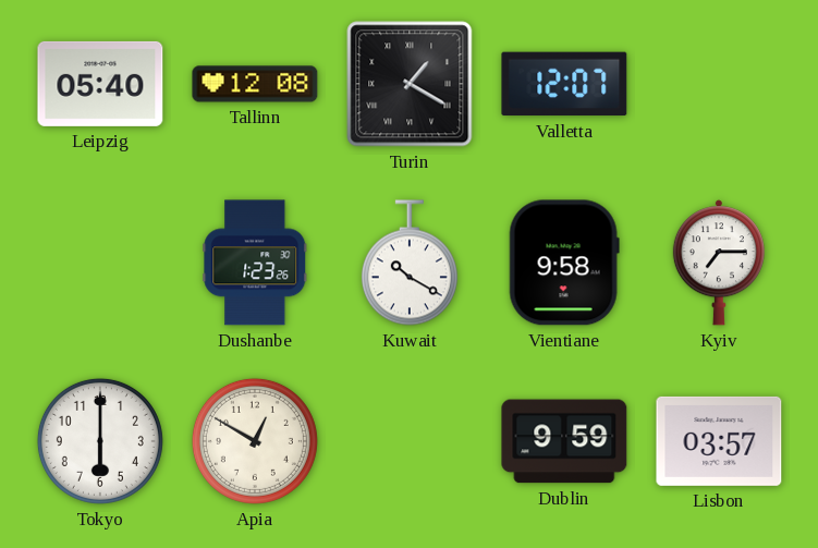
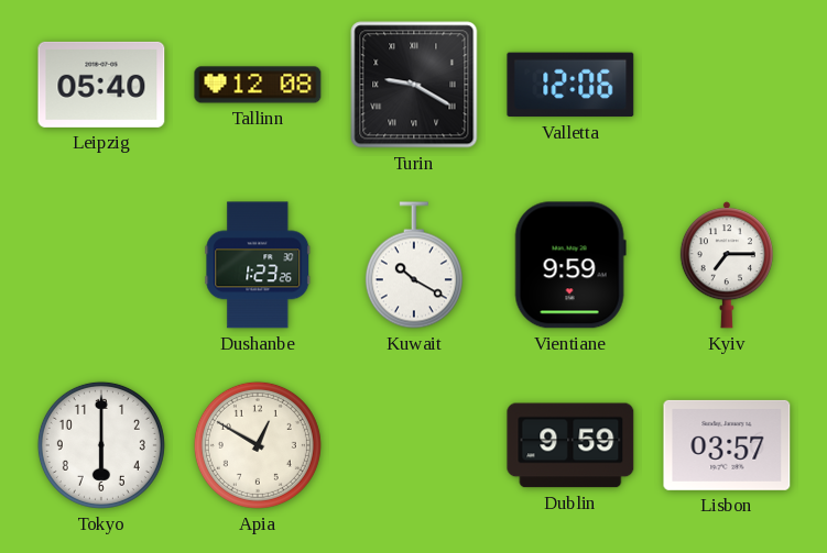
Turin: 1:20 -> 9:20 (414, 85)
Valletta: 12:07 -> 12:06 (570, 85)
Vientiane: 9:58 -> 9:59 (570, 265)
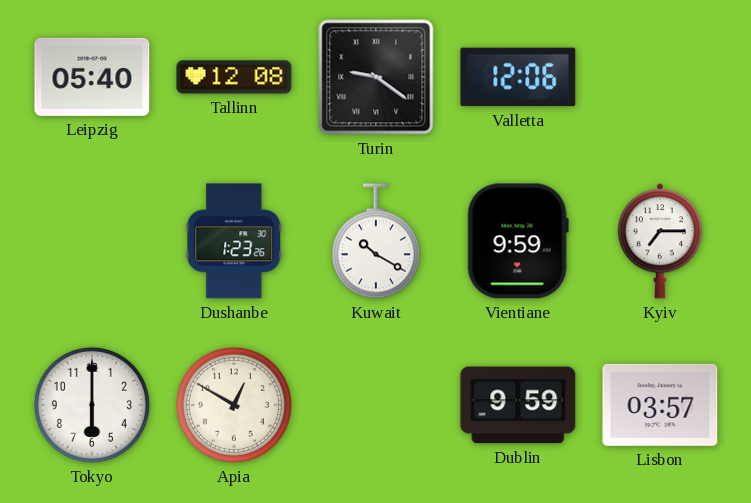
Turin: 9:20 -> 9:21 (376, 77)
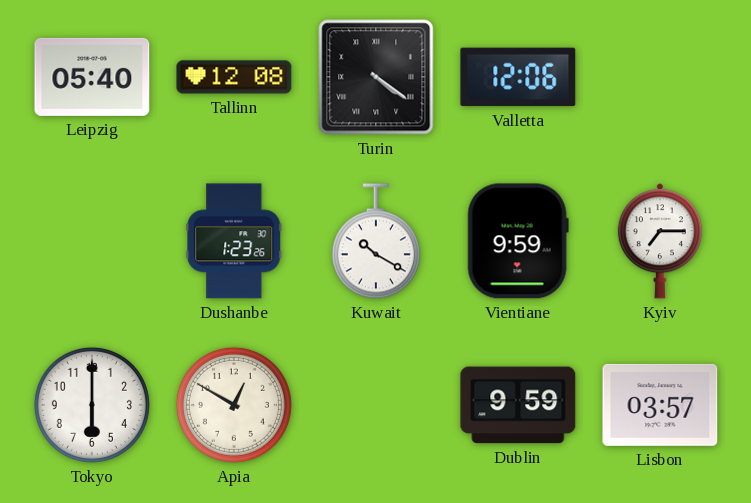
Turin: 9:21 -> 4:21 (376, 77)
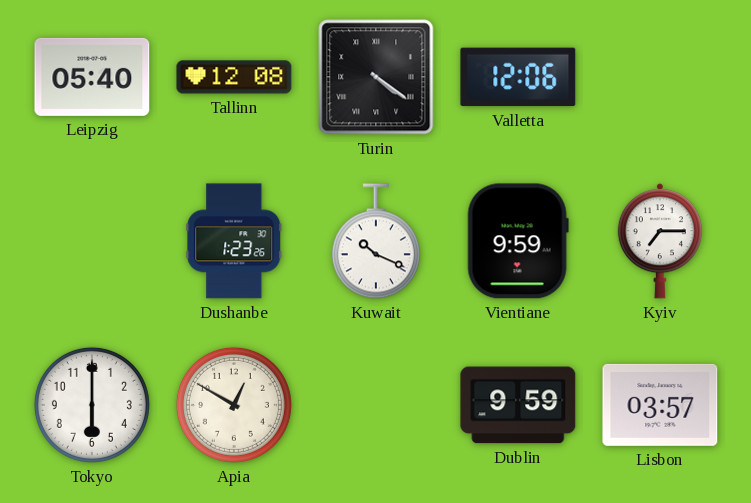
Kuwait: 10:20 -> 10:19 (376, 241)
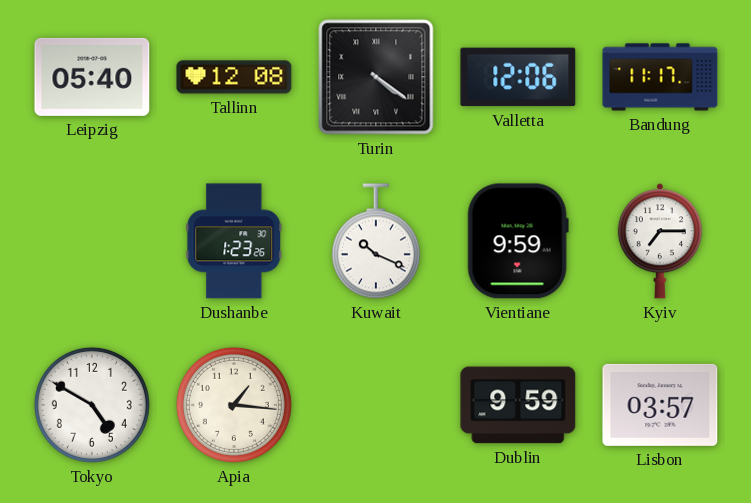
Bandung: none -> 11:17 (660, 77)
Tokyo: 6:00 -> 4:50 (92, 405)
Apia: 12:50 -> 1:16 (234, 405)
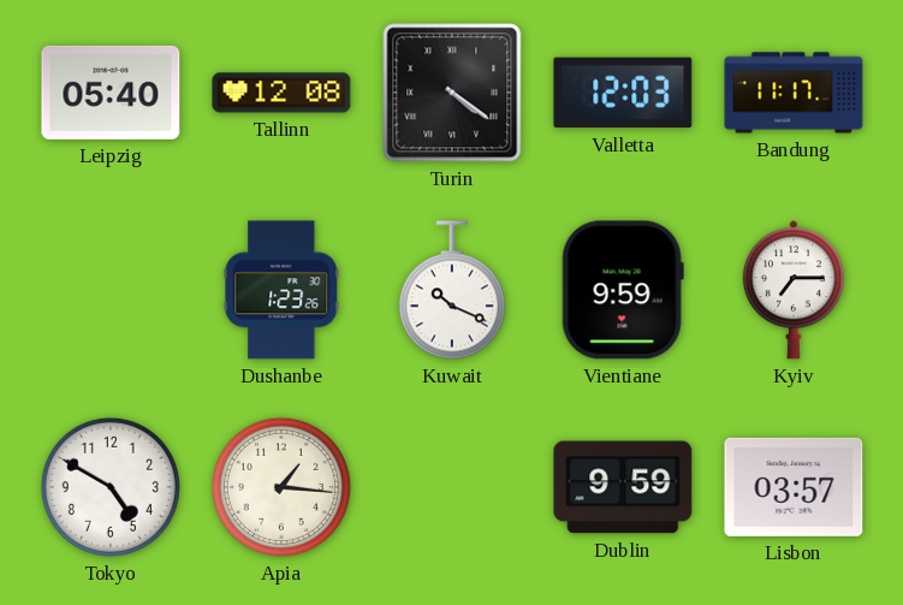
Valletta: 12:06 -> 12:03 (623, 93)
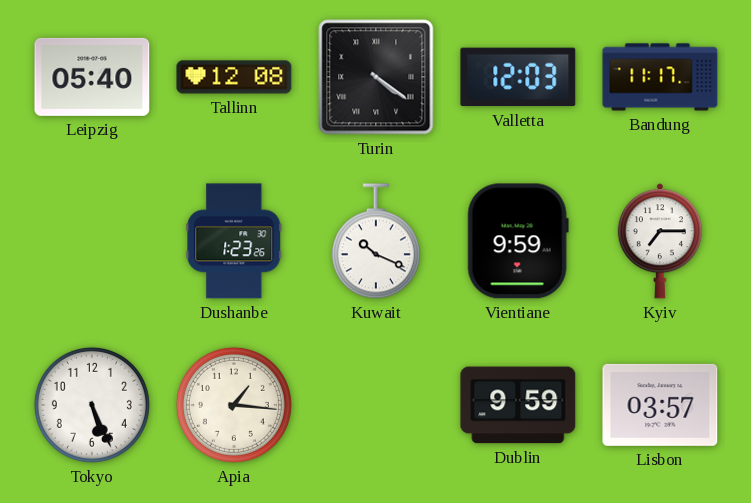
Tokyo: 4:50 -> 5:26 (92, 405)
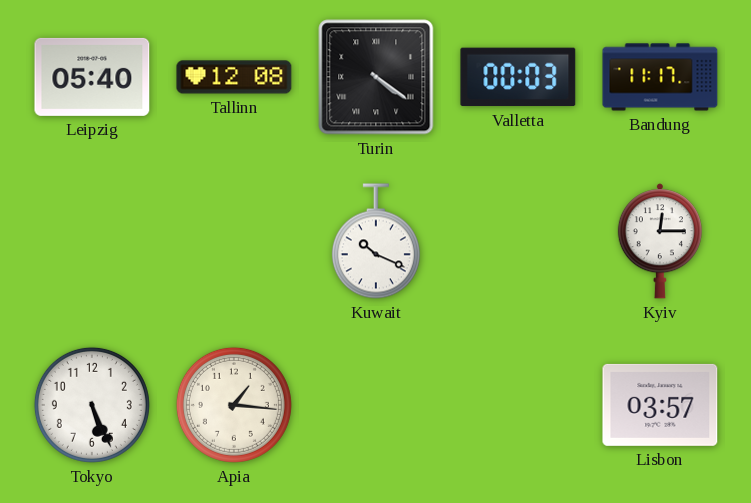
Valletta: 12:03 -> 00:03 (518, 77)
Dushanbe: 1:23 -> none (234, 241)
Vientiane: 9:59 -> none (518, 241)
Kyiv: 7:15 -> 12:15 (660, 241)
Dublin: 9:59 -> none (518, 405)
